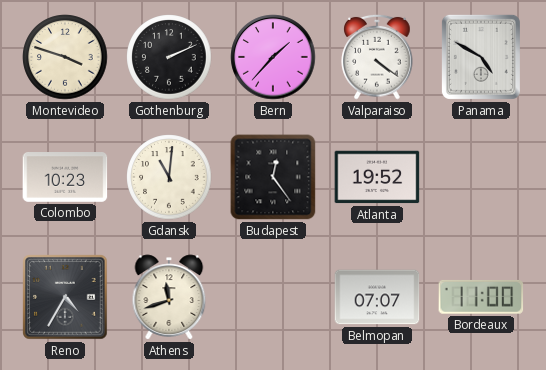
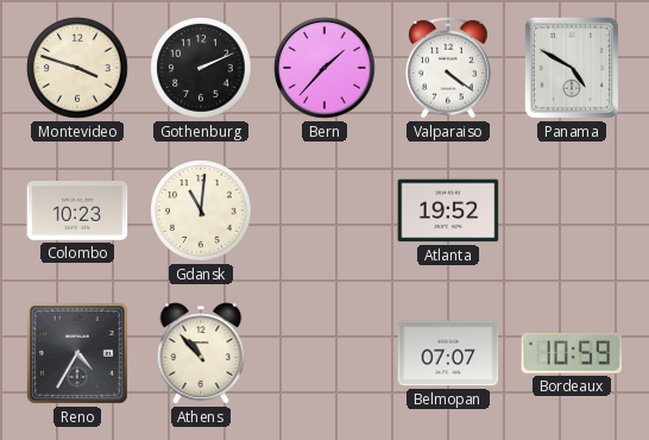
Budapest: 12:24 -> none (273, 177)
Athens: 11:42 -> 10:53 (201, 353)
Bordeaux: 11:00 -> 10:59 (572, 353)
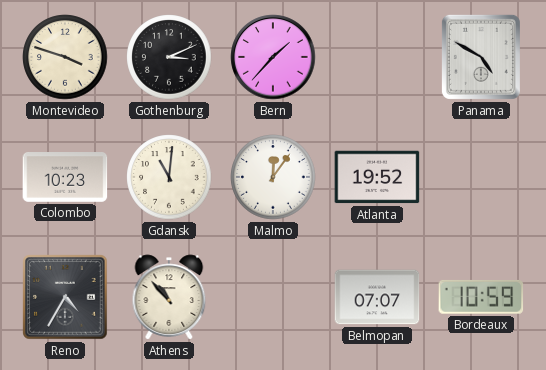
Gothenburg: 2:11 -> 3:11 (169, 57)
Valparaiso: 4:21 -> none (448, 68)
Malmo: none -> 12:06 (273, 177)
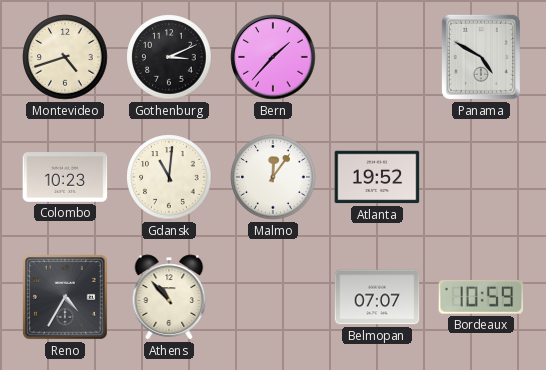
Montevideo: 3:48 -> 4:42 (65, 57)
